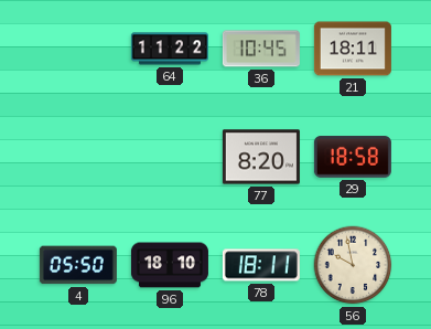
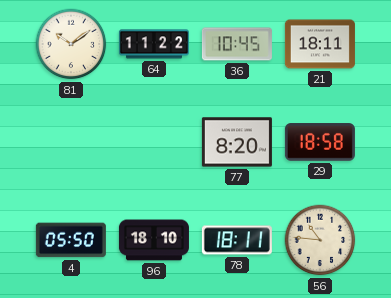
81: none -> 10:09 (71, 44)
56: 9:58 -> 10:46 (320, 240)
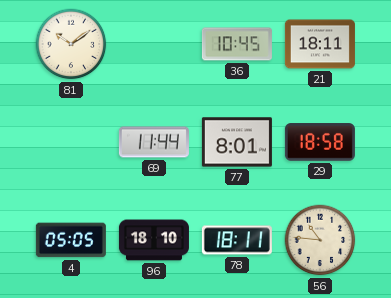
64: 11:22 -> none (154, 44)
69: none -> 11:44 (154, 142)
77: 8:20 -> 8:01 (237, 142)
4: 05:50 -> 05:05 (71, 240)
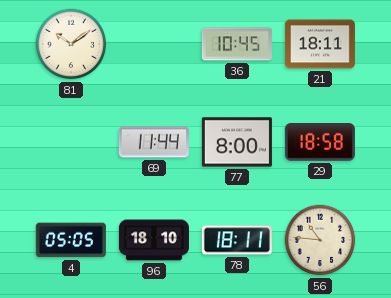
77: 8:01 -> 8:00 (237, 142)
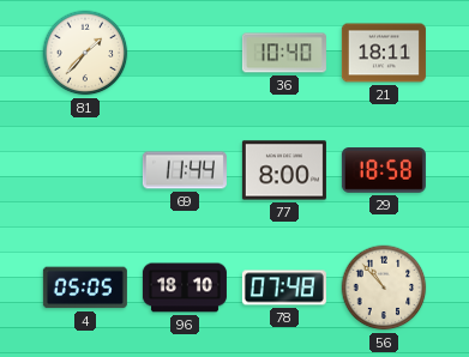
81: 10:09 -> 1:37 (85, 53)
36: 10:45 -> 10:40 (284, 53)
78: 18:11 -> 07:48 (284, 288)
56: 10:46 -> 10:53 (384, 288)
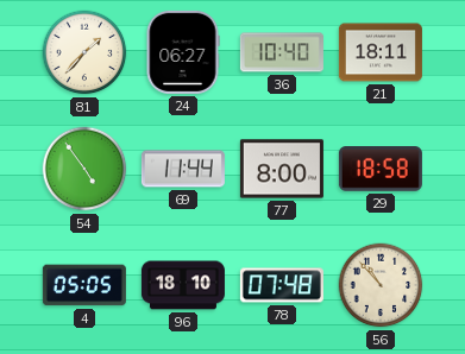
24: none -> 06:27 (183, 52)
54: none -> 4:54 (84, 169)
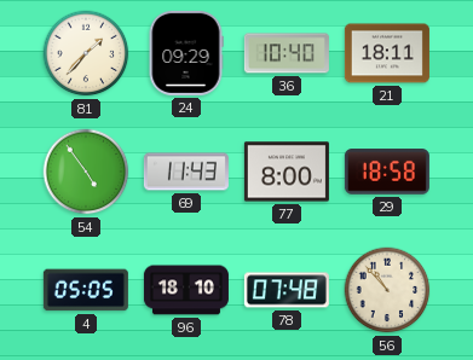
24: 06:27 -> 09:29 (186, 53)
69: 11:44 -> 11:43 (186, 172)
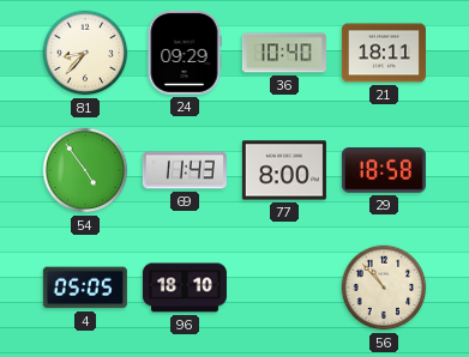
81: 1:37 -> 8:37 (85, 53)
78: 07:48 -> none (287, 290)
